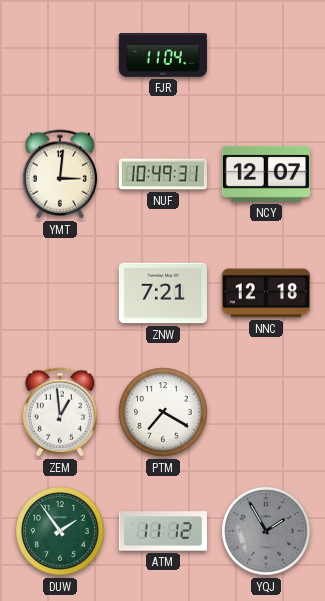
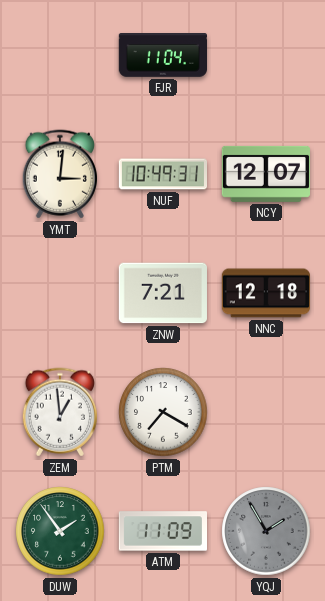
ATM: 11:12 -> 11:09 (162, 531)
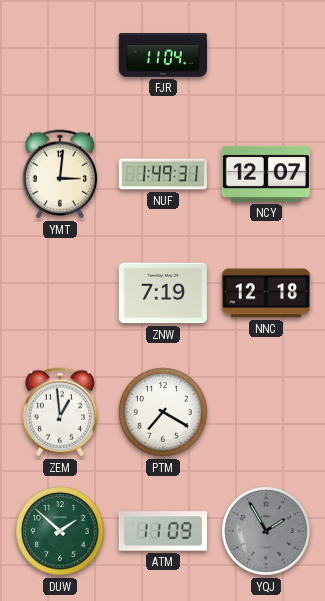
NUF: 10:49 -> 1:49 (162, 174)
ZNW: 7:21 -> 7:19 (163, 293)
DUW: 1:54 -> 1:52 (60, 531)
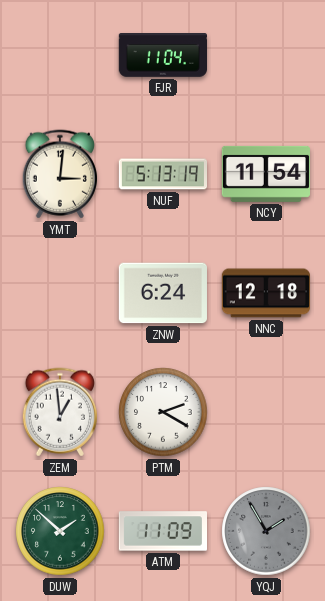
NUF: 1:49 -> 5:13 (162, 174)
NCY: 12:07 -> 11:54 (265, 174)
ZNW: 7:19 -> 6:24 (163, 293)
PTM: 7:20 -> 2:20 (163, 412)
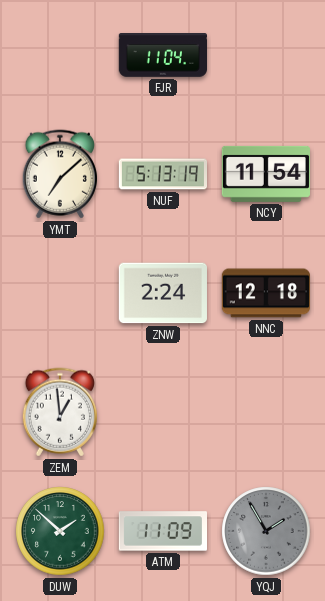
YMT: 3:01 -> 7:08 (59, 174)
ZNW: 6:24 -> 2:24 (163, 293)
PTM: 2:20 -> none (163, 412)
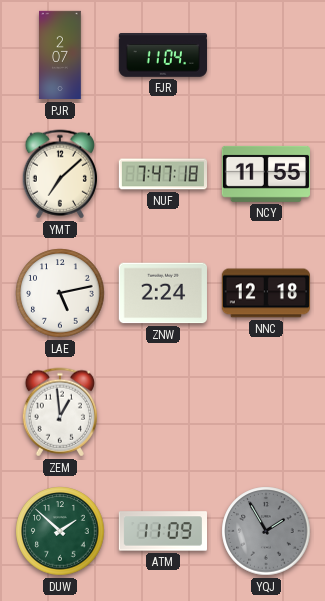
PJR: none -> 2:07 (61, 55)
NUF: 5:13 -> 7:47 (162, 174)
NCY: 11:54 -> 11:55 (265, 174)
LAE: none -> 5:13 (60, 293)
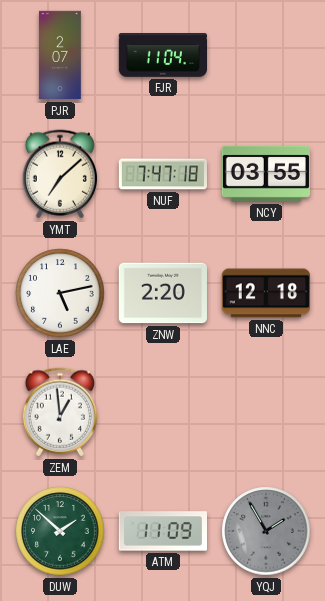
NCY: 11:55 -> 03:55 (265, 174)
ZNW: 2:24 -> 2:20 (163, 293)
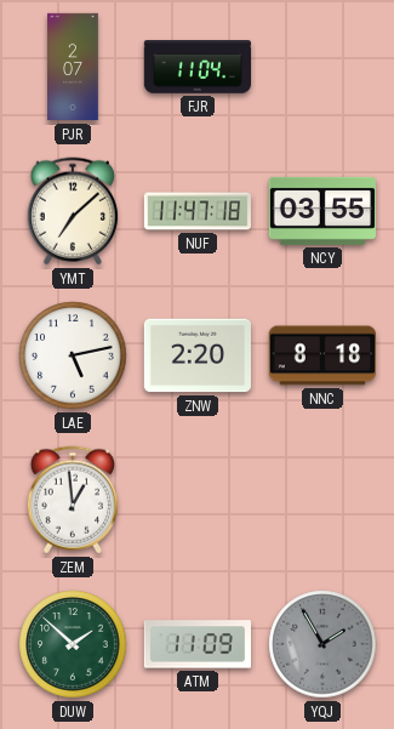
NUF: 7:47 -> 11:47 (196, 211)
NNC: 12:18 -> 8:18 (321, 355)
